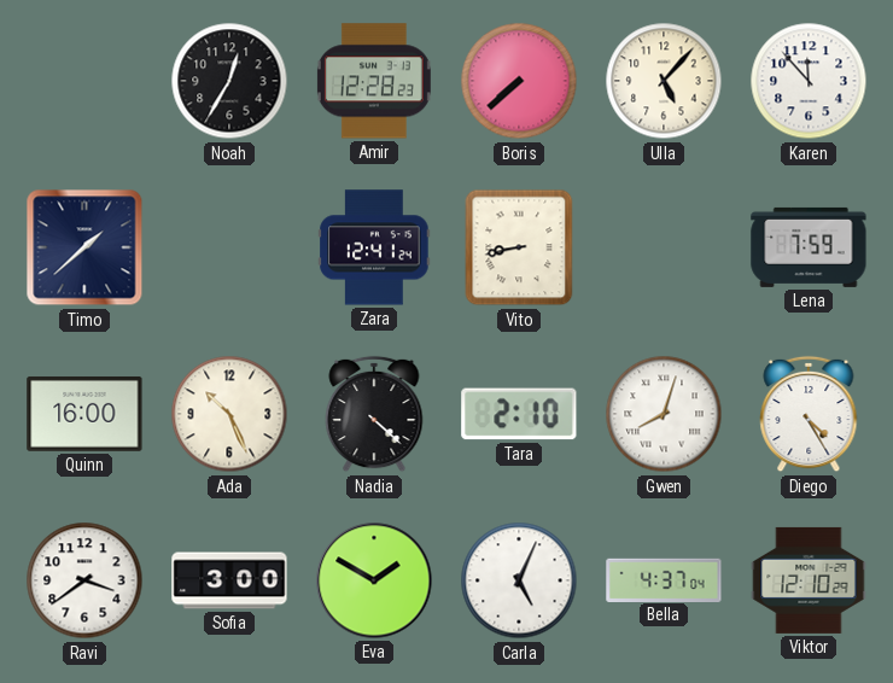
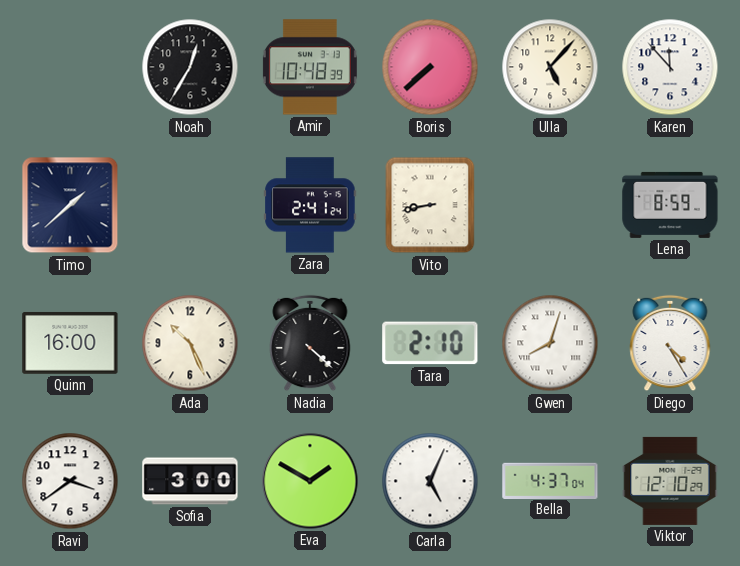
Amir: 12:28 -> 10:48 (310, 67)
Zara: 12:41 -> 2:41 (310, 205)
Lena: 7:59 -> 8:59 (670, 205)
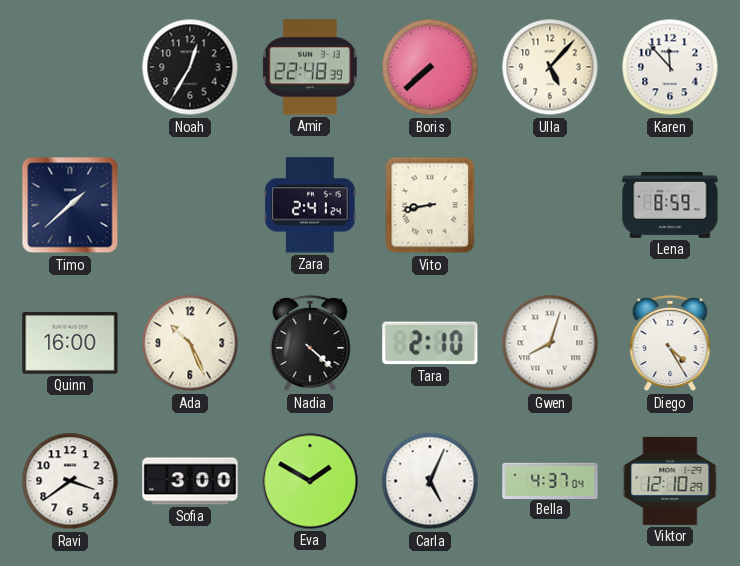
Amir: 10:48 -> 22:48 (310, 67)
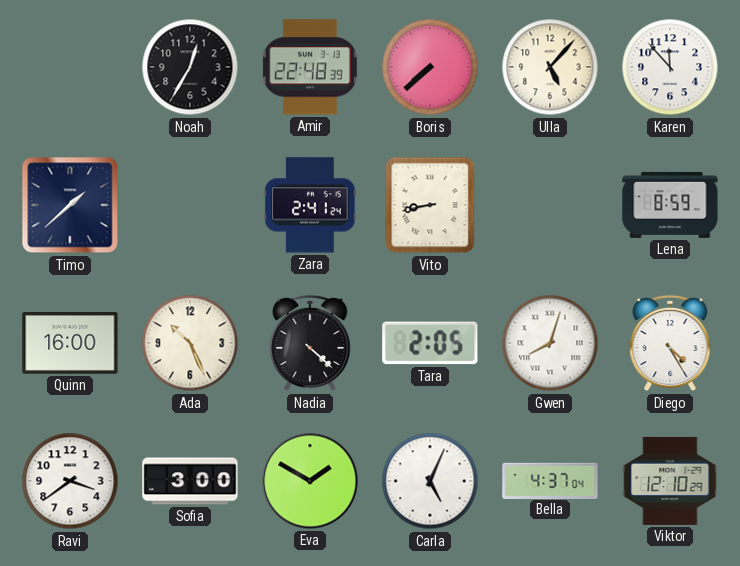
Tara: 2:10 -> 2:05 (430, 343)
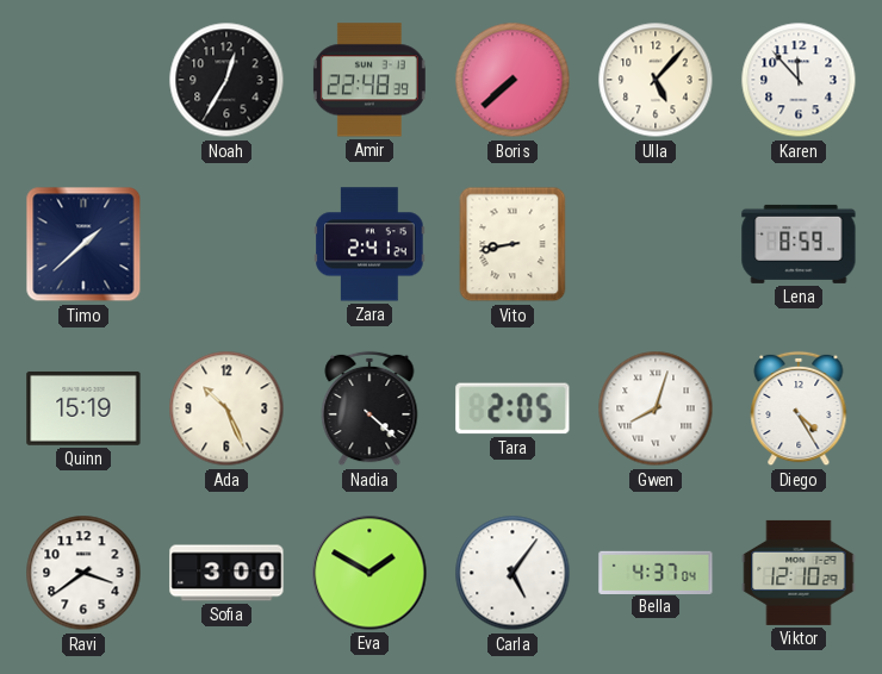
Quinn: 16:00 -> 15:19 (83, 408)
Carla: 5:04 -> 5:06 (513, 573)
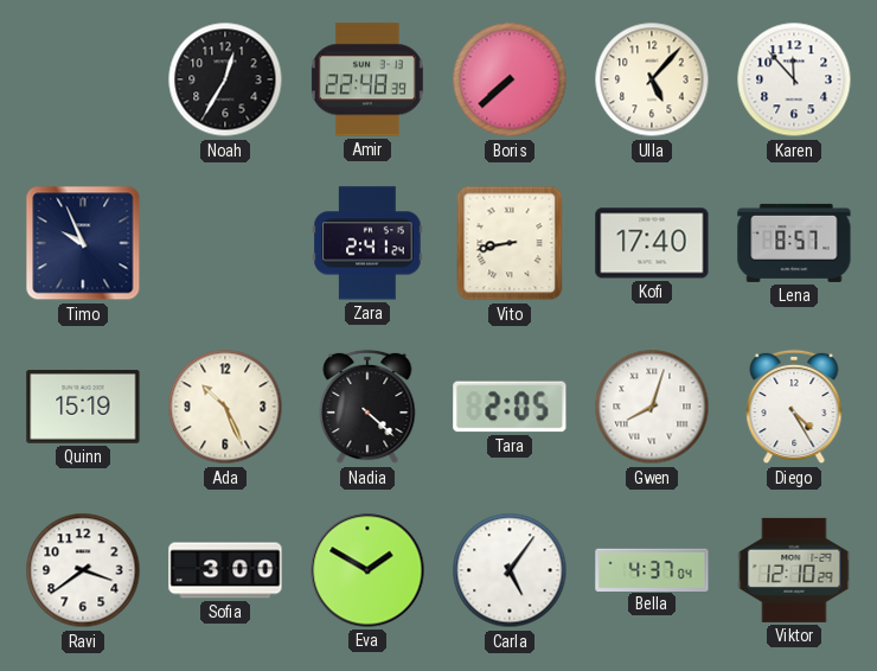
Timo: 1:38 -> 9:56 (83, 243)
Kofi: none -> 17:40 (652, 243)
Lena: 8:59 -> 8:57 (794, 243)
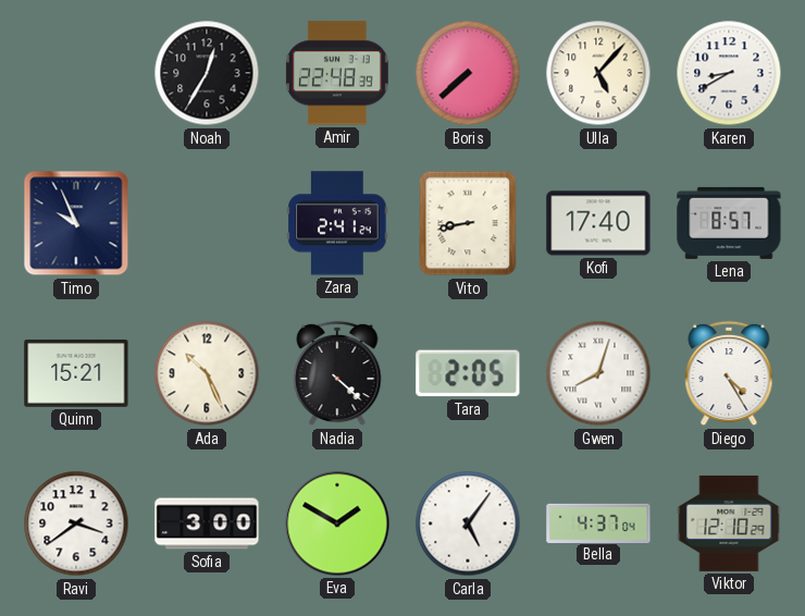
Karen: 11:53 -> 8:40 (729, 73)
Quinn: 15:19 -> 15:21 (76, 373)
